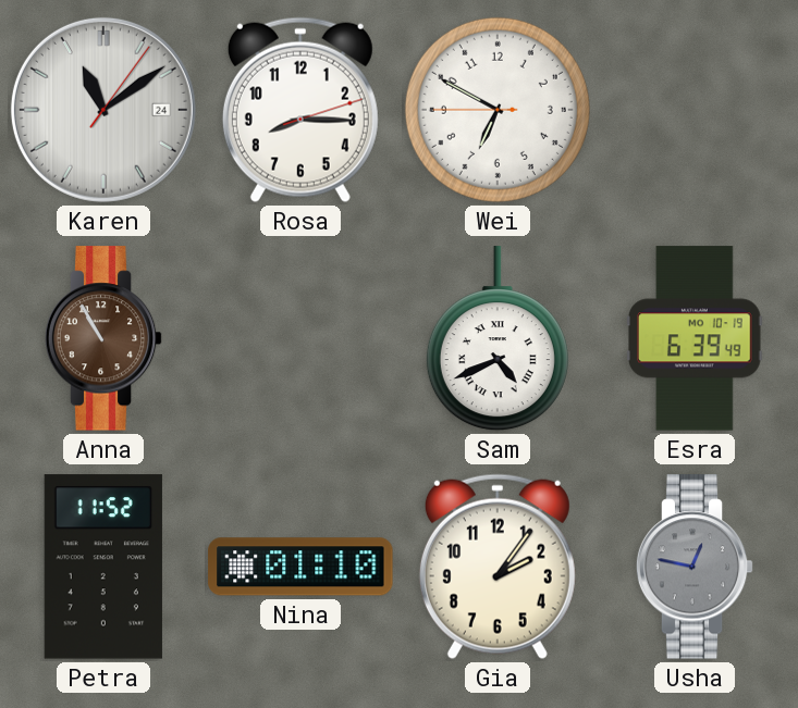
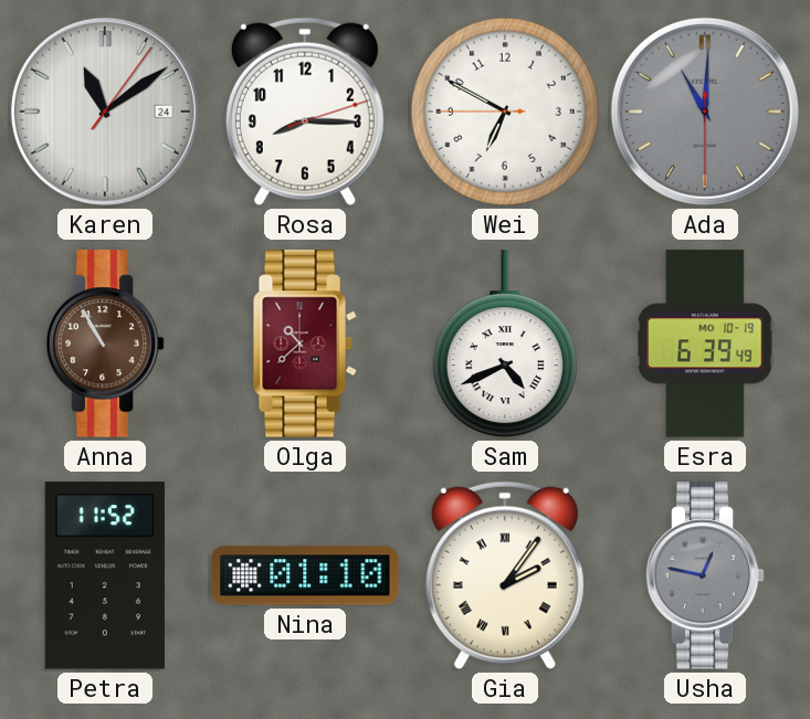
Ada: none -> 11:00 (705, 112)
Olga: none -> 10:38 (305, 343)
Gia numerals: Arabic -> Roman (505, 575)
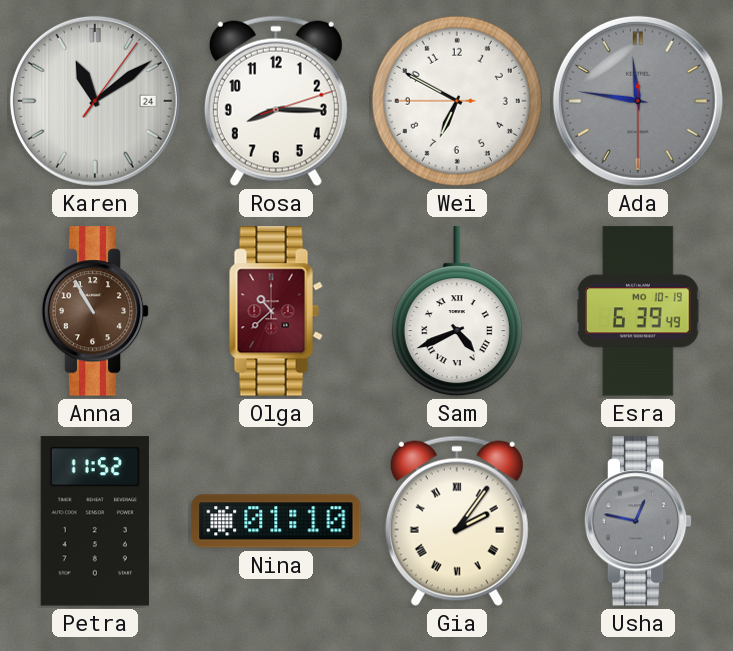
Ada: 11:00 -> 11:46 (638, 101)
